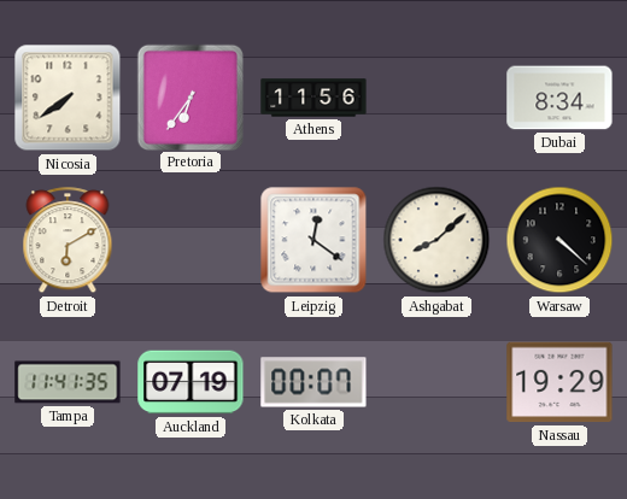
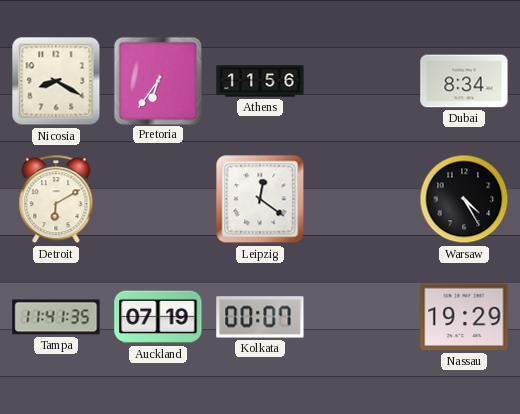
Nicosia: 7:39 -> 8:20 (56, 81)
Ashgabat: 8:08 -> none (436, 240)
Warsaw: 4:22 -> 4:25 (464, 199)
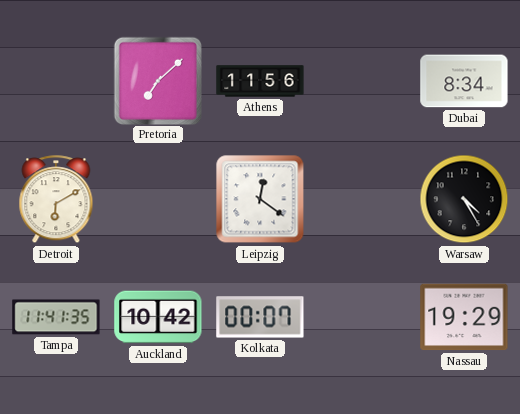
Nicosia: 8:20 -> none (56, 81)
Pretoria: 6:36 -> 7:08 (157, 80)
Auckland: 07:19 -> 10:42 (158, 317)
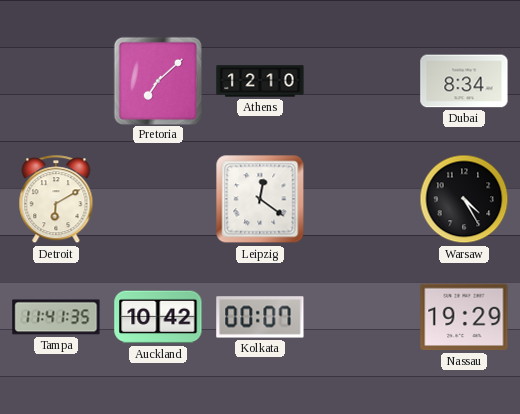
Athens: 11:56 -> 12:10 (260, 81)
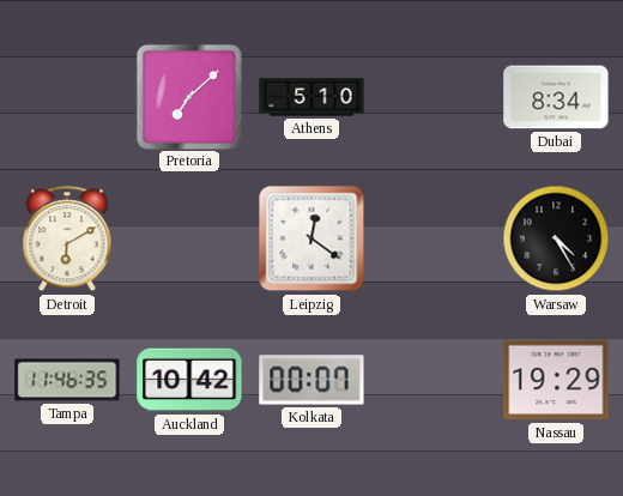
Athens: 12:10 -> 5:10 (311, 97)
Tampa: 11:41 -> 11:46 (67, 380)
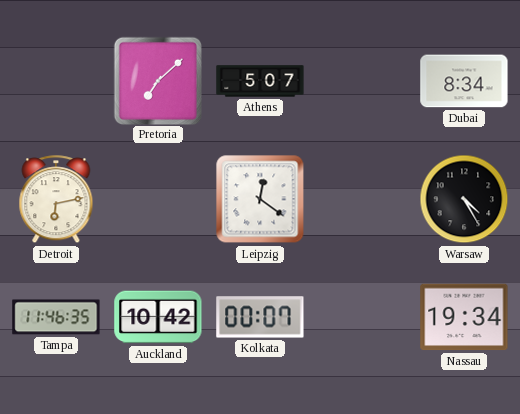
Athens: 5:10 -> 5:07 (260, 81)
Detroit: 6:10 -> 6:13 (56, 200)
Nassau: 19:29 -> 19:34 (464, 317)
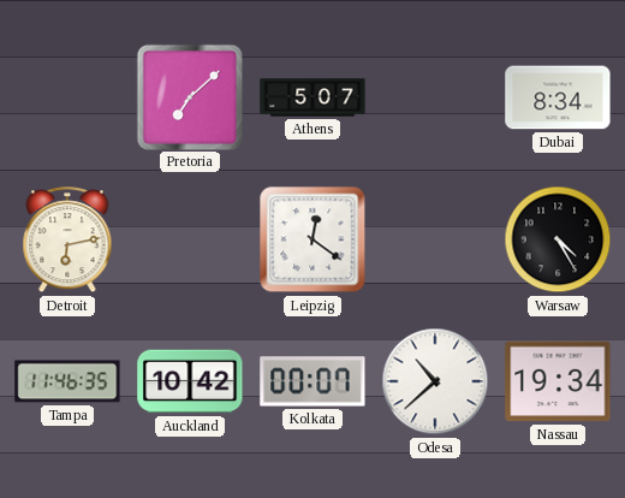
Odesa: none -> 10:38 (435, 381)
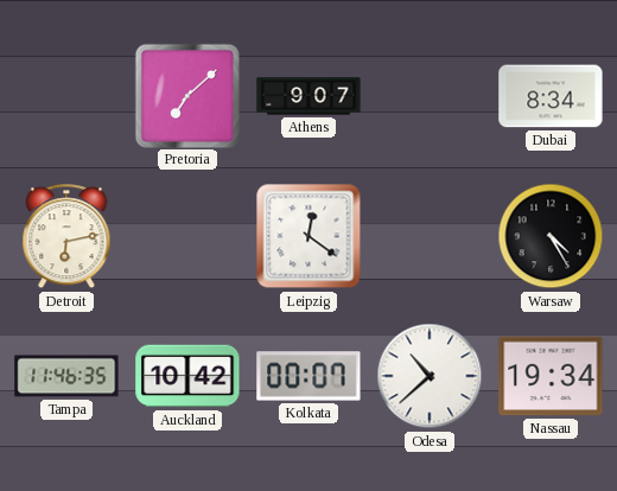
Athens: 5:07 -> 9:07 (308, 96)
